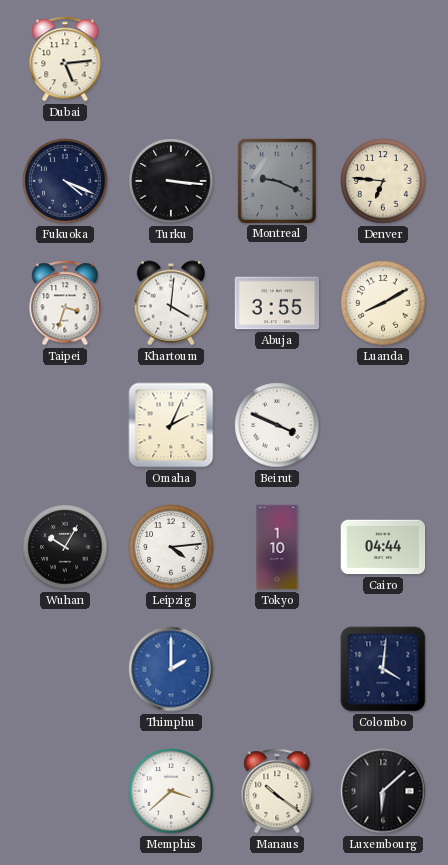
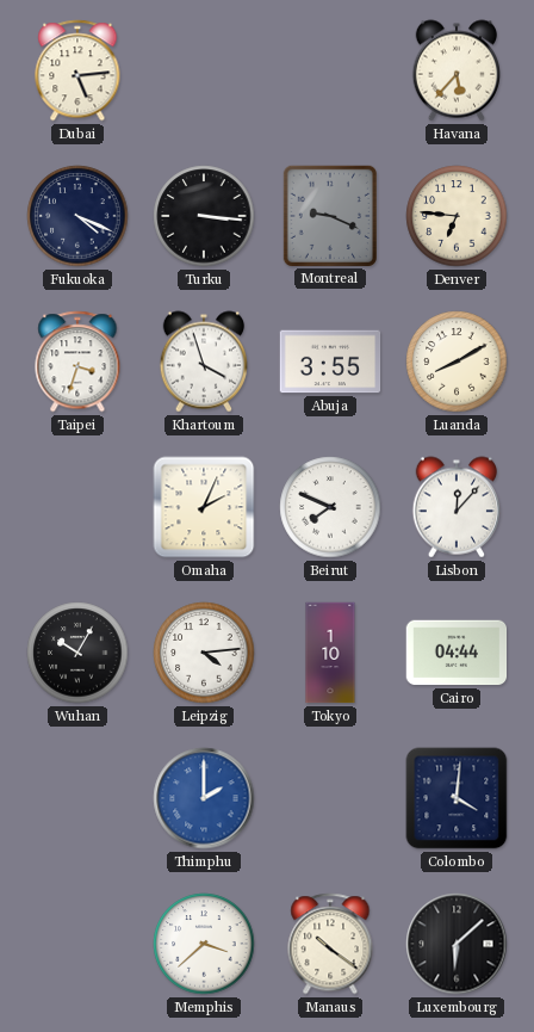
Havana: none -> 5:37 (455, 70)
Khartoum: 4:01 -> 3:57 (203, 361)
Beirut: 3:49 -> 7:49 (330, 507)
Lisbon: none -> 12:07 (455, 507)
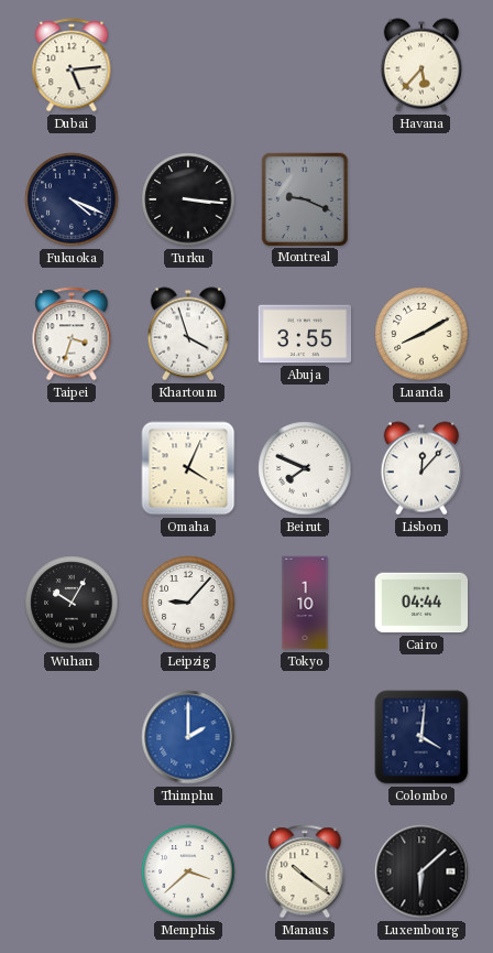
Denver: 6:46 -> none (457, 216)
Omaha: 2:04 -> 4:04 (188, 468)
Leipzig: 4:14 -> 9:07 (188, 603)
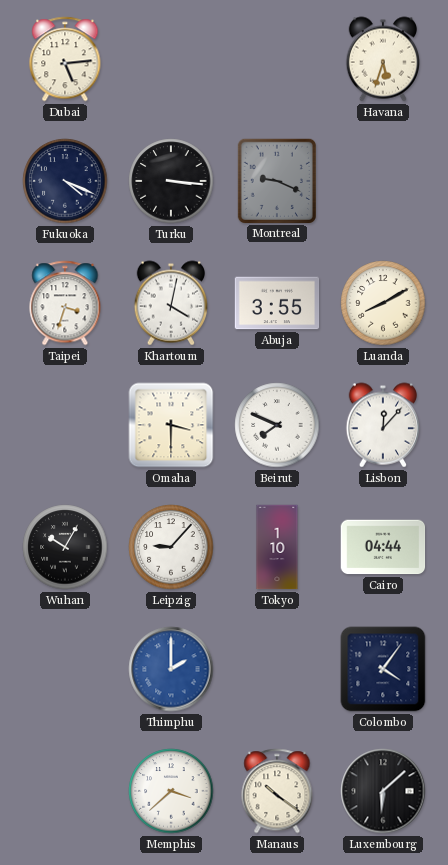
Havana: 5:37 -> 5:33 (382, 59)
Khartoum: 3:57 -> 4:02 (170, 303)
Omaha: 4:04 -> 3:30 (171, 425)
Colombo: 4:01 -> 4:06 (383, 669)
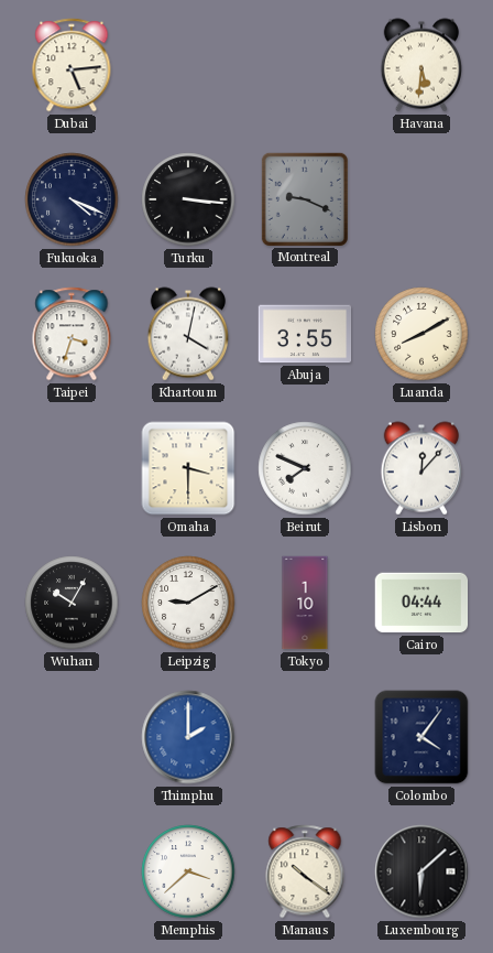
Havana: 5:33 -> 5:31 (420, 65)
Leipzig: 9:07 -> 9:10 (188, 603)
